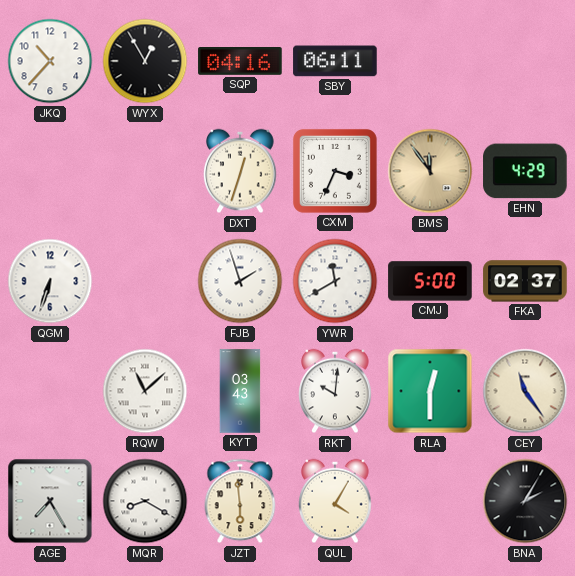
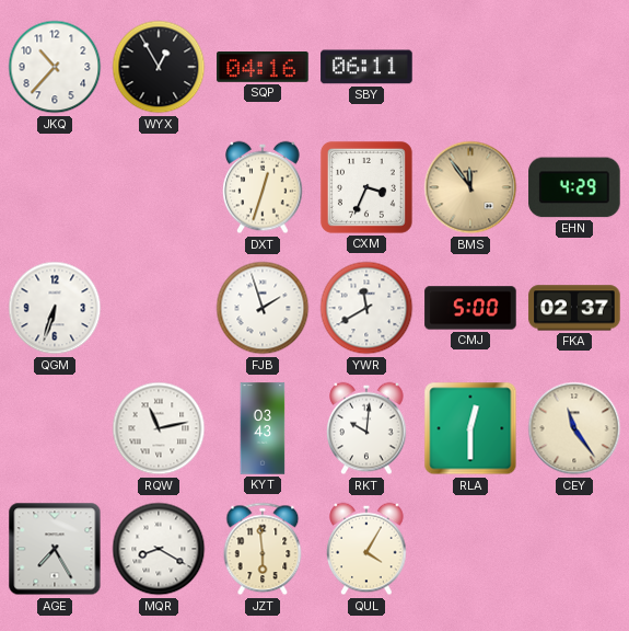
RQW: 11:08 -> 11:13 (159, 428)
BNA: 2:05 -> none (525, 501)
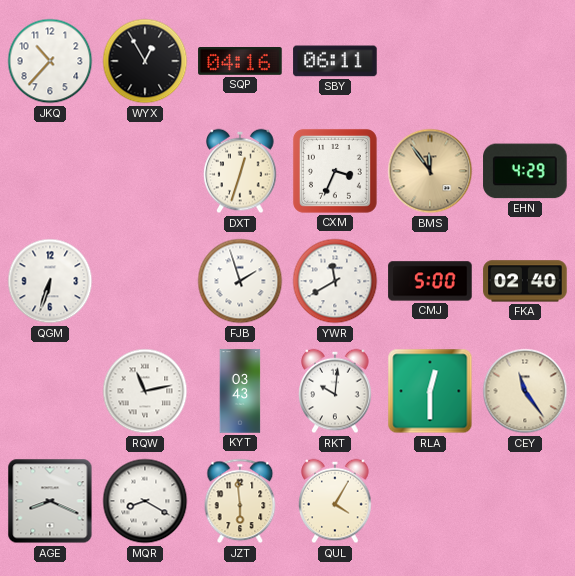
FKA: 02:37 -> 02:40 (525, 281)
AGE: 7:25 -> 8:19 (50, 501)
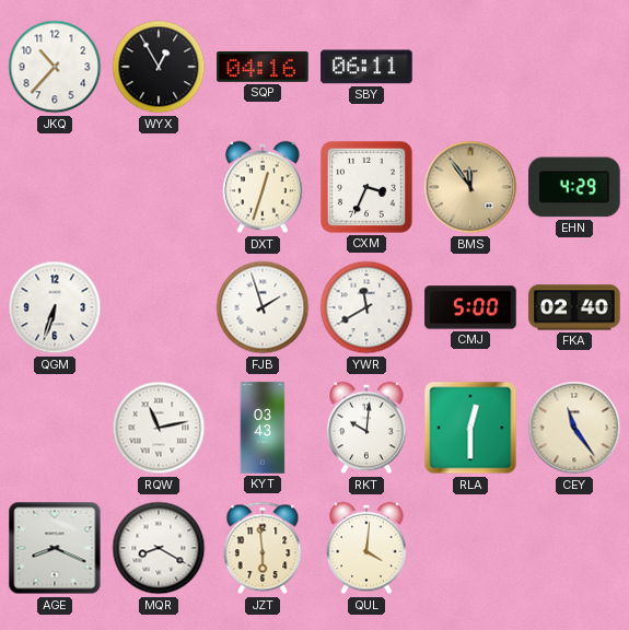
QUL: 4:05 -> 4:01 (366, 548)
